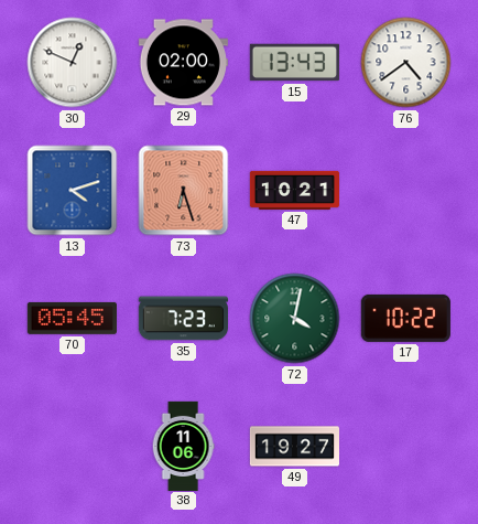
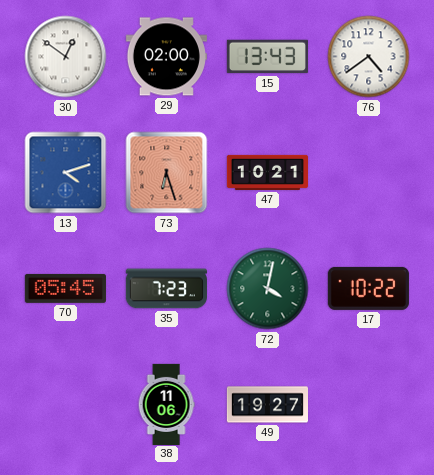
30: 12:49 -> 12:51 (66, 57)
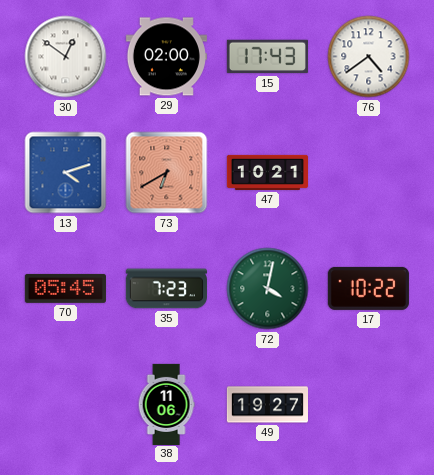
15: 13:43 -> 17:43 (267, 57)
73: 6:27 -> 6:40 (167, 173)
